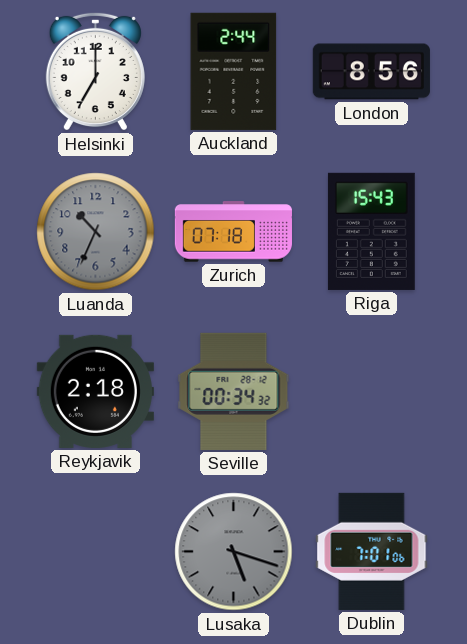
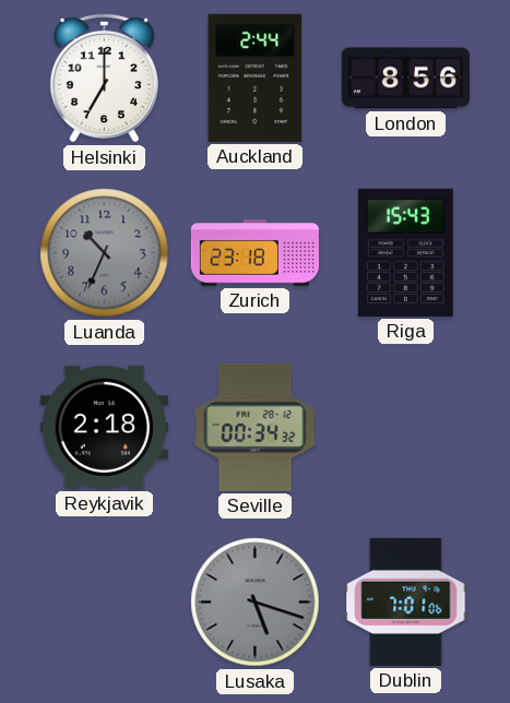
Zurich: 07:18 -> 23:18 (254, 253)
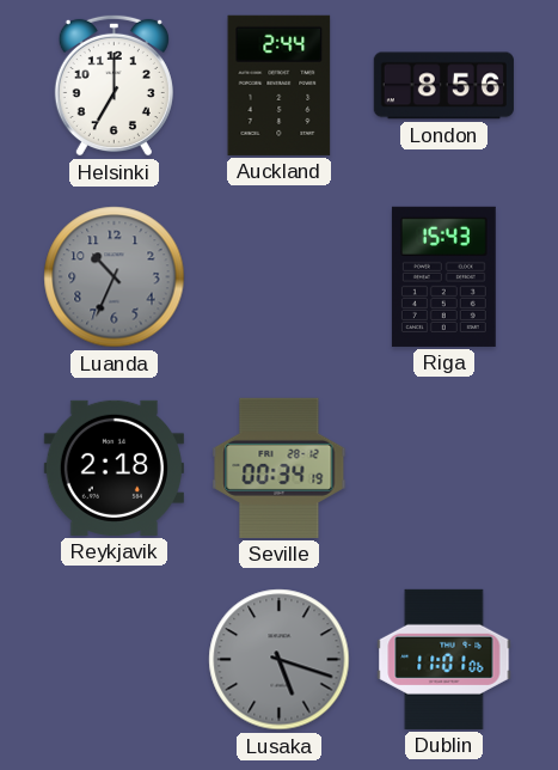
Zurich: 23:18 -> none (254, 253)
Seville: 00:34:32 -> 00:34:19 (280, 467)
Dublin: 7:01 -> 11:01 (444, 659)
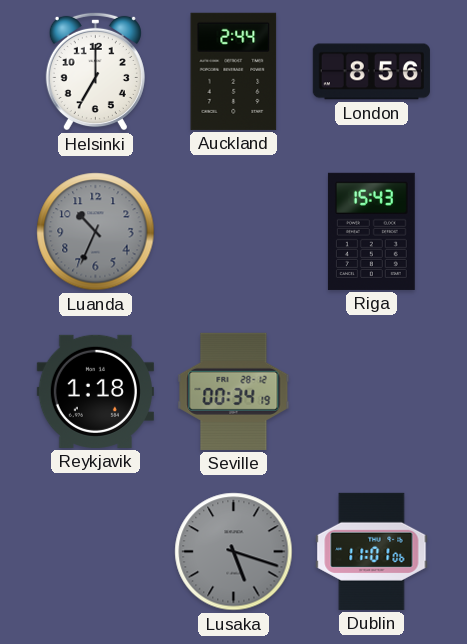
Reykjavik: 2:18 -> 1:18 (95, 391)
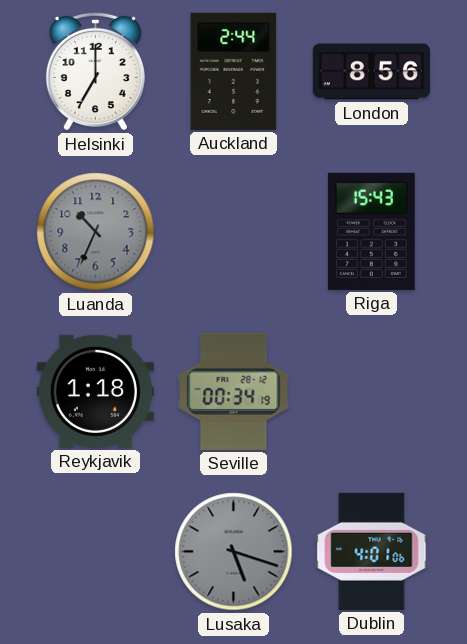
Dublin: 11:01 -> 4:01 (372, 551)
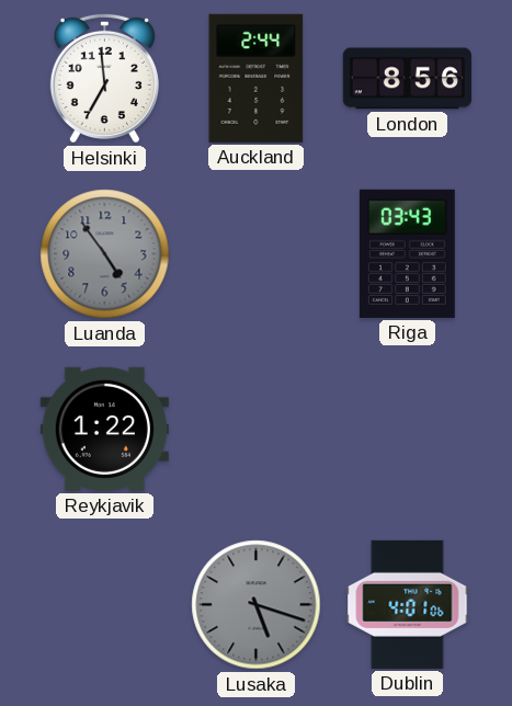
Helsinki: 7:00 -> 6:59 (104, 78)
Luanda: 10:34 -> 4:54 (105, 254)
Riga: 15:43 -> 03:43 (407, 253)
Reykjavik: 1:18 -> 1:22 (104, 429)
Seville: 00:34 -> none (234, 391)
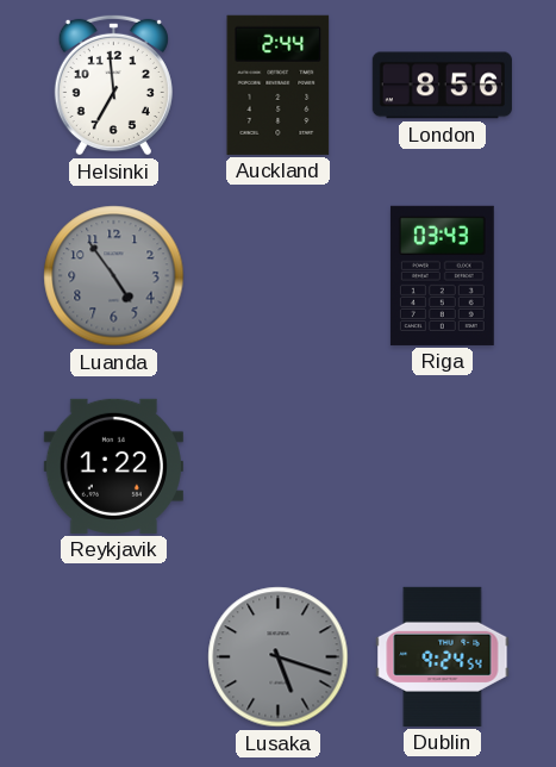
Dublin: 4:01 -> 9:24 (443, 656)
